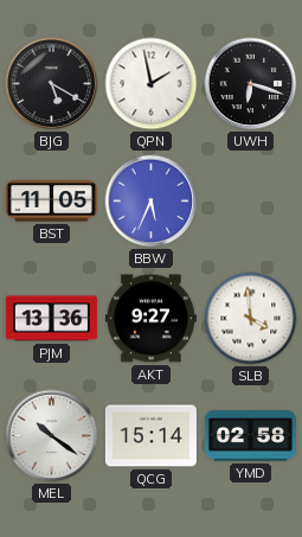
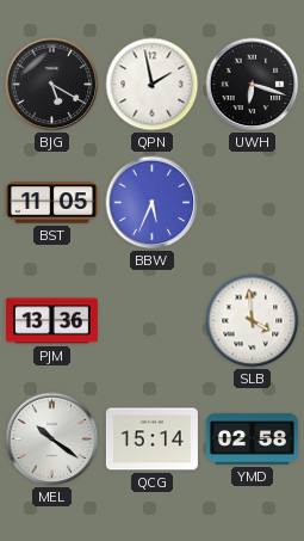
AKT: 9:27 -> none (150, 319)
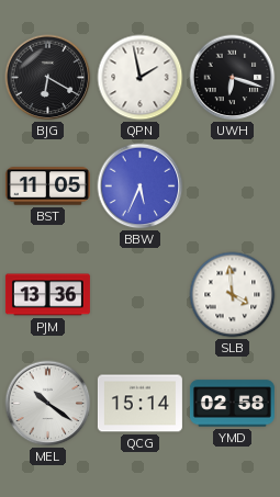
BJG: 5:20 -> 6:20 (48, 78)
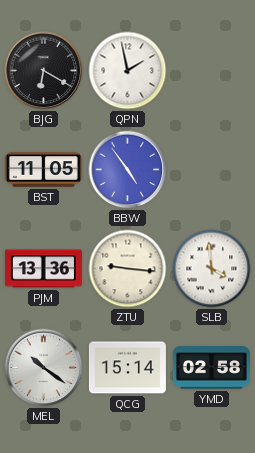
UWH: 6:18 -> none (233, 78)
BBW: 5:34 -> 4:54 (128, 170)
ZTU: none -> 9:16 (128, 269)
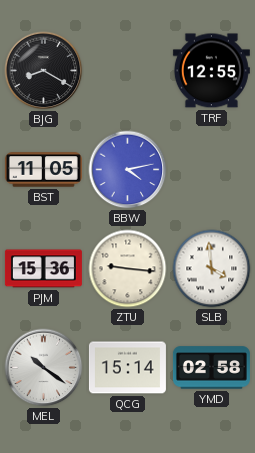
BJG: 6:20 -> 8:20 (44, 71)
QPN: 1:58 -> none (128, 71)
TRF: none -> 12:55 (211, 71)
BBW: 4:54 -> 4:13 (128, 170)
PJM: 13:36 -> 15:36 (43, 269)
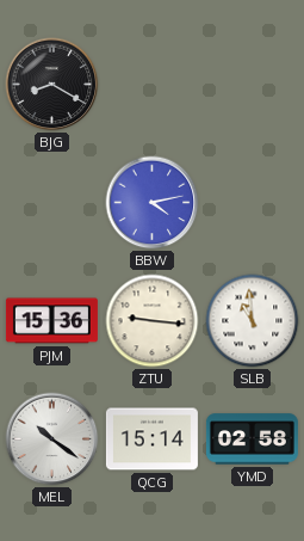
TRF: 12:55 -> none (211, 71)
BST: 11:05 -> none (43, 170)
SLB: 3:59 -> 10:59 (253, 321)
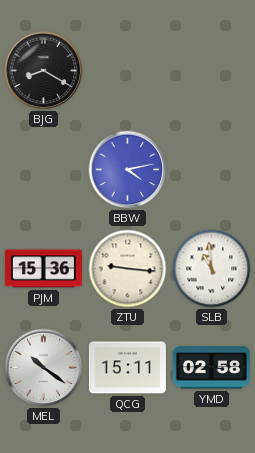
QCG: 15:14 -> 15:11 (127, 368)
